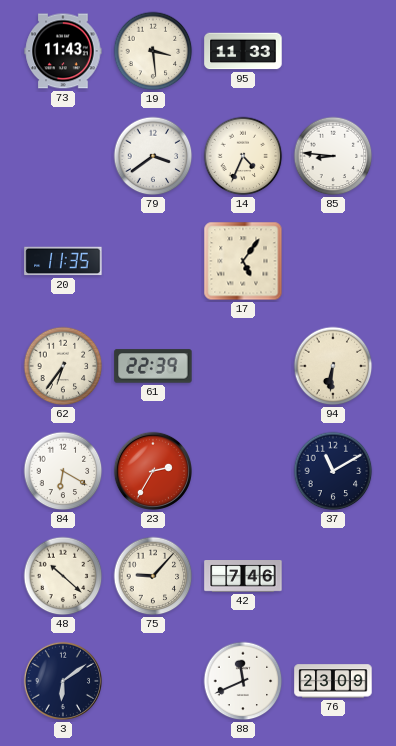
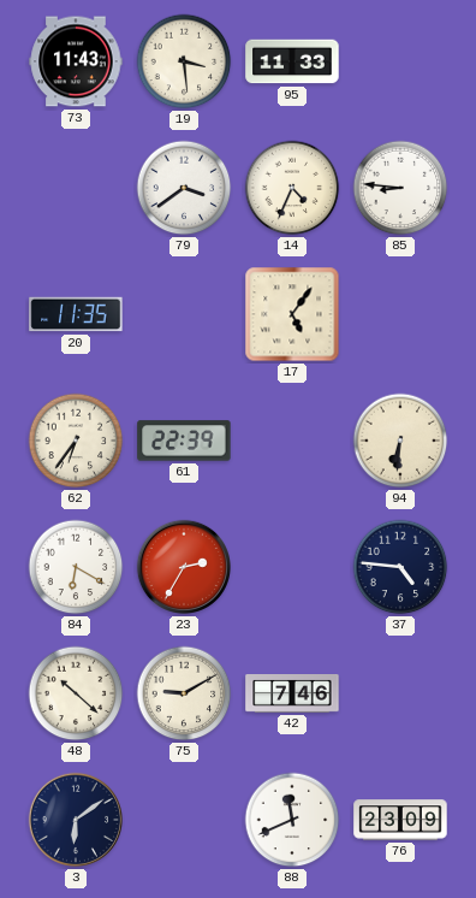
37: 11:10 -> 4:46 (400, 567)
75: 9:07 -> 9:10 (184, 693)
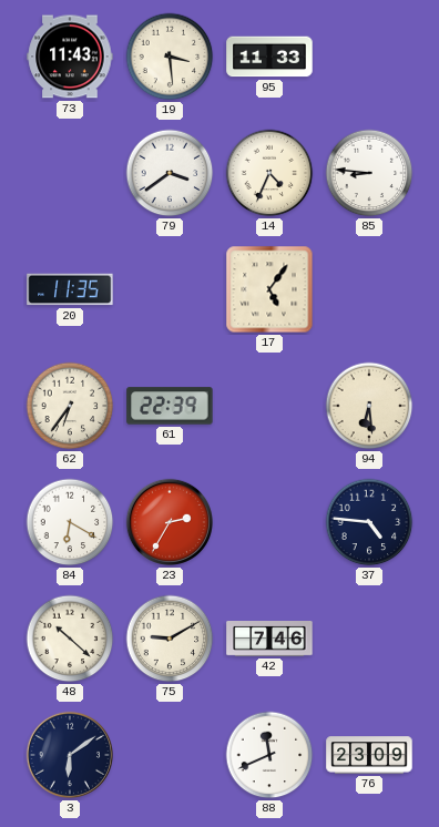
94: 6:31 -> 6:29 (369, 406)
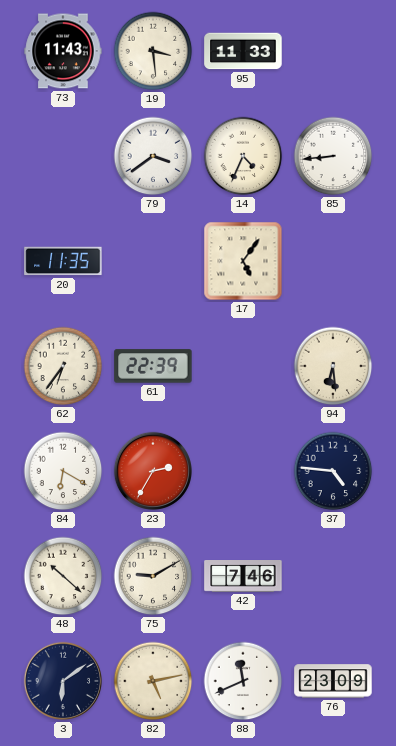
85: 8:46 -> 8:44 (333, 156)
82: none -> 5:13 (153, 681)
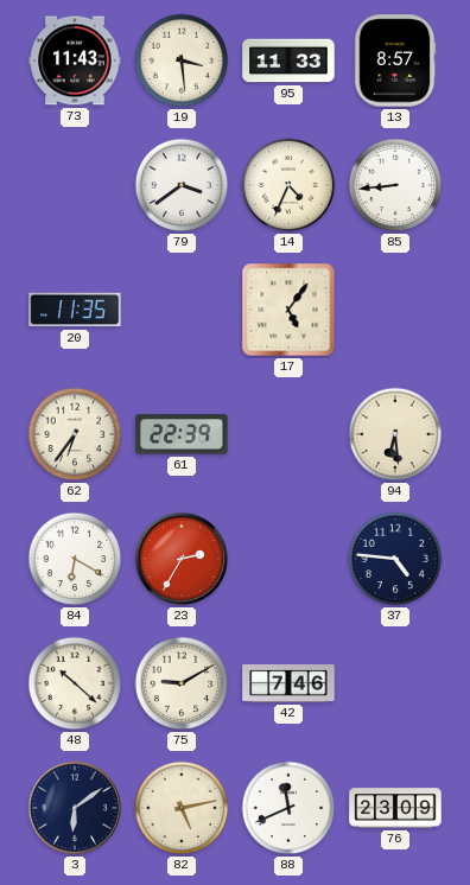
13: none -> 8:57 (395, 61)
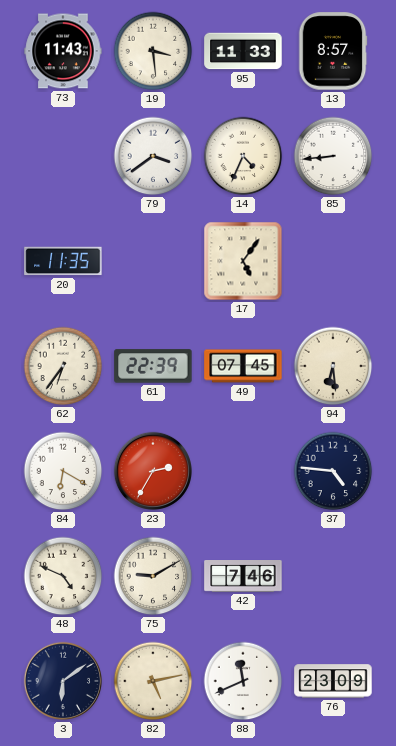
49: none -> 07:45 (243, 366)
48: 10:22 -> 4:49 (63, 576)
